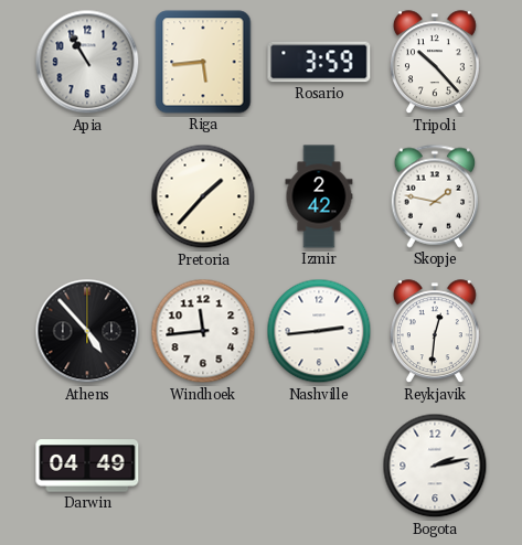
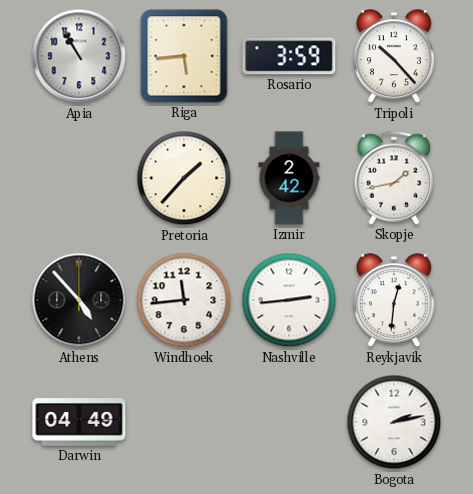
Skopje: 1:47 -> 1:43 (394, 178)
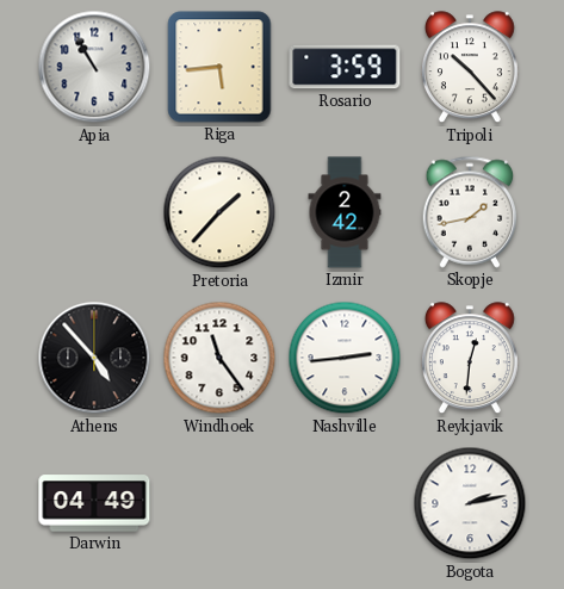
Windhoek: 11:44 -> 11:24 (219, 358)
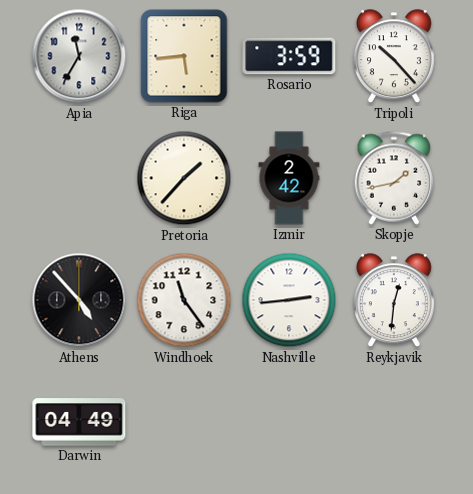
Apia: 10:55 -> 11:35 (79, 56)
Bogota: 2:13 -> none (470, 503)
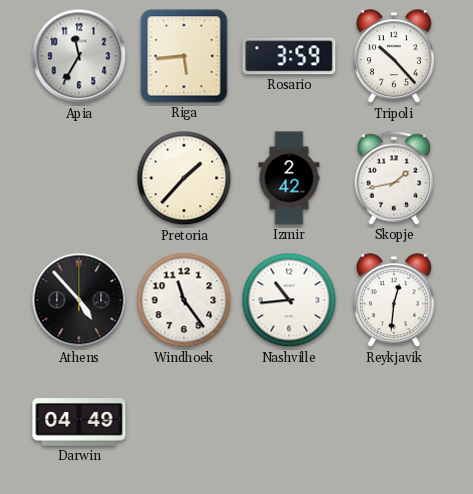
Nashville: 2:44 -> 10:44 (289, 300)
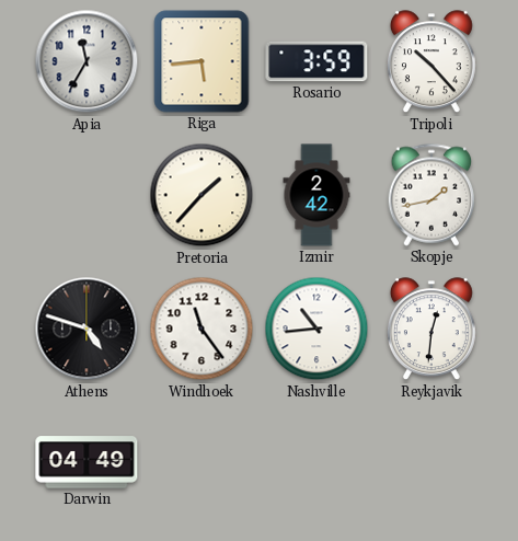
Athens: 4:53 -> 4:48 (87, 329)
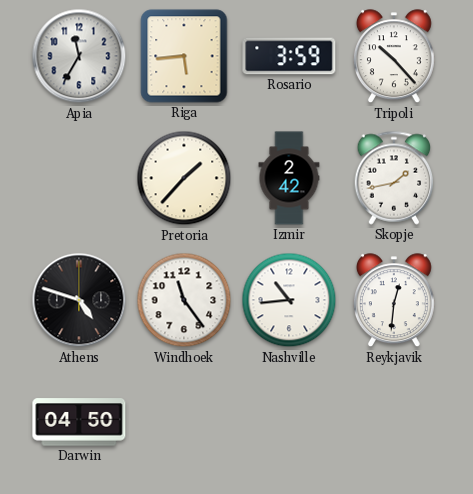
Darwin: 04:49 -> 04:50 (79, 422)
